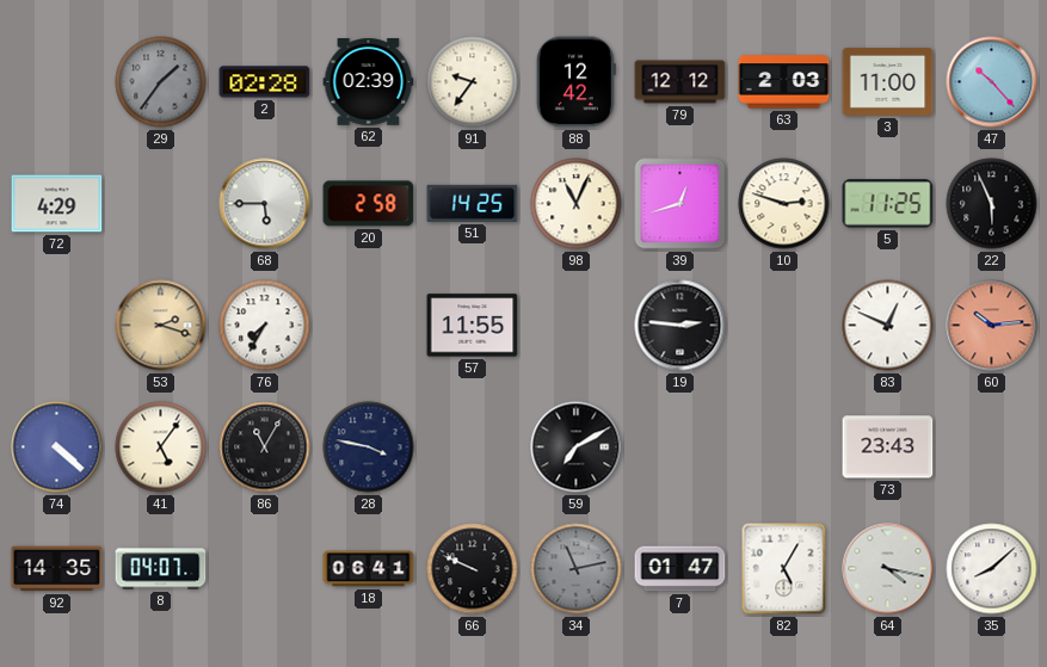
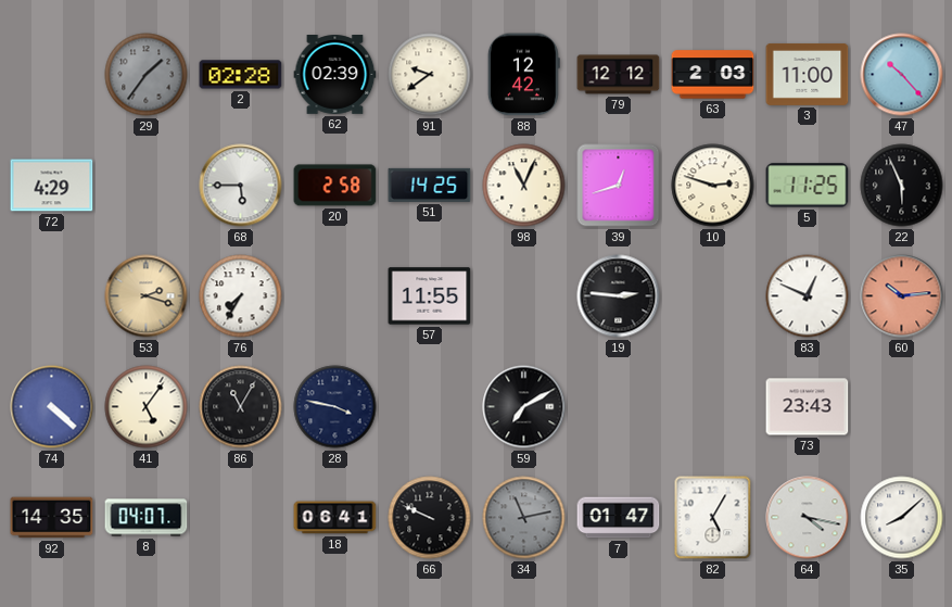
91: 9:36 -> 9:39 (430, 75)
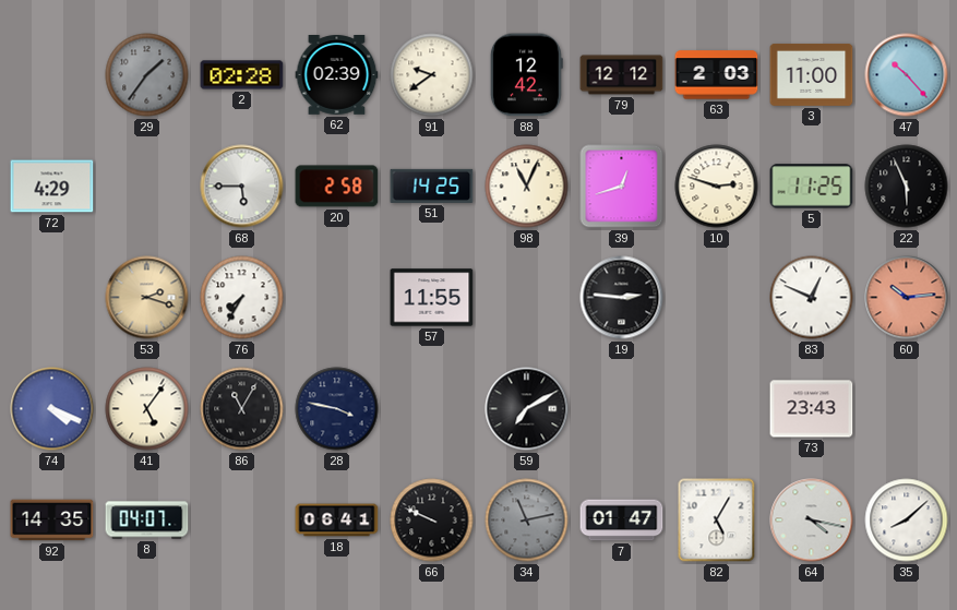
74: 4:22 -> 4:19 (52, 409)
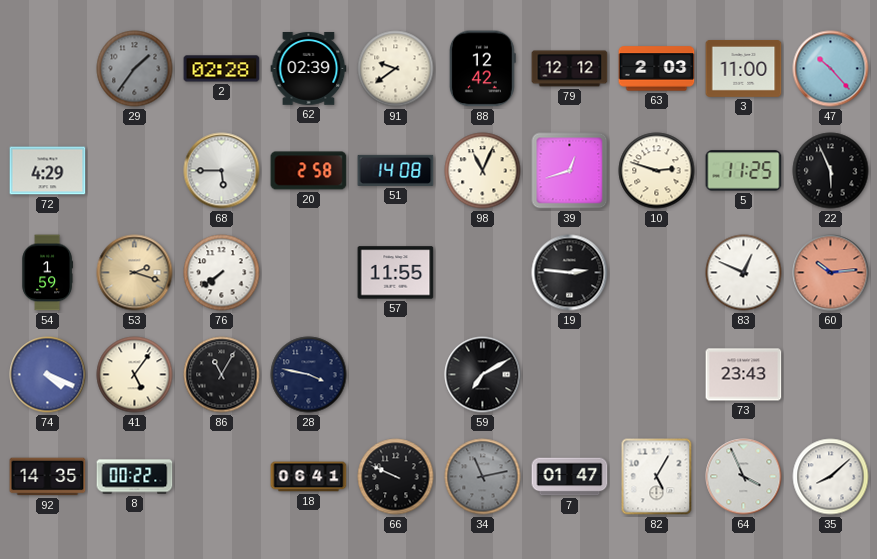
51: 14:25 -> 14:08 (396, 170)
54: none -> 1:59 (47, 273)
76: 7:35 -> 7:39 (222, 273)
8: 04:07 -> 00:22 (135, 477)
64: 4:17 -> 3:56 (744, 477)
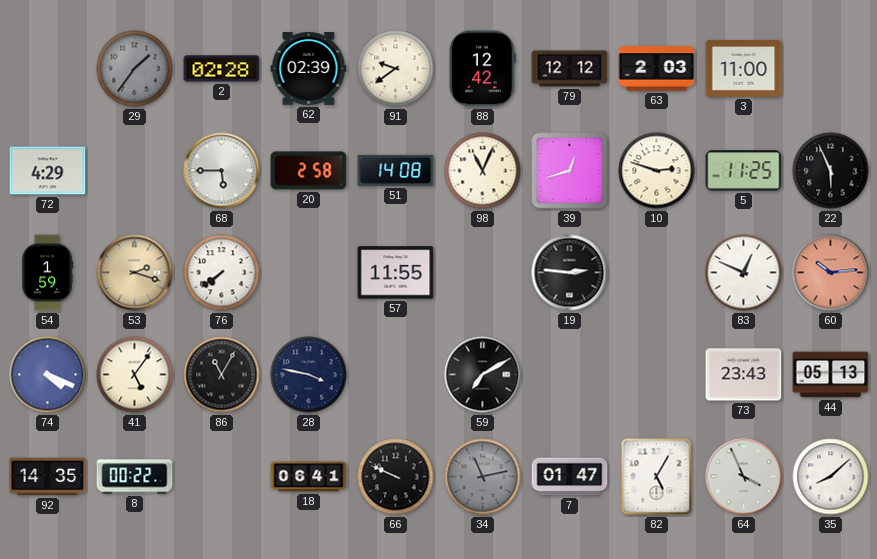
47: 10:23 -> none (831, 69)
44: none -> 05:13 (831, 375)
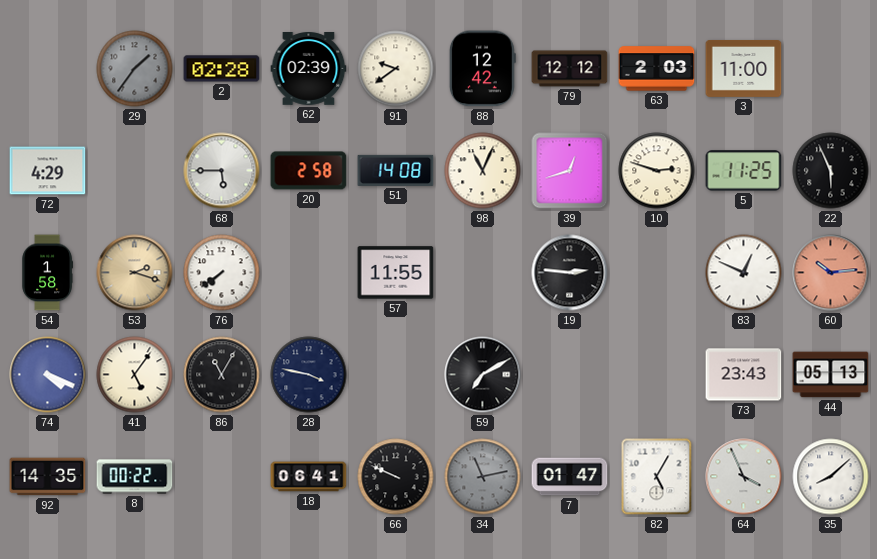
54: 1:59 -> 1:58 (47, 273)
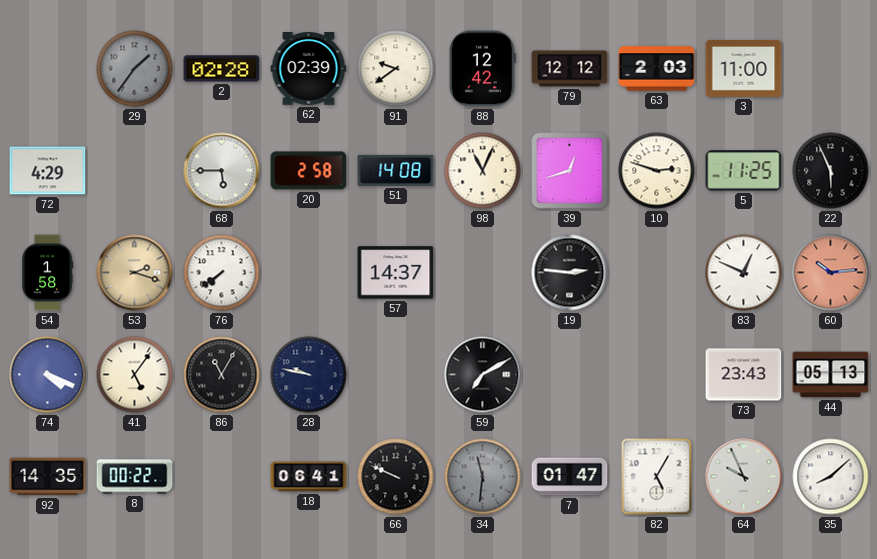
57: 11:55 -> 14:37 (396, 273)
28: 3:47 -> 9:47 (309, 375)
34: 11:13 -> 11:31 (483, 477)
64: 3:56 -> 9:56 (744, 477)
